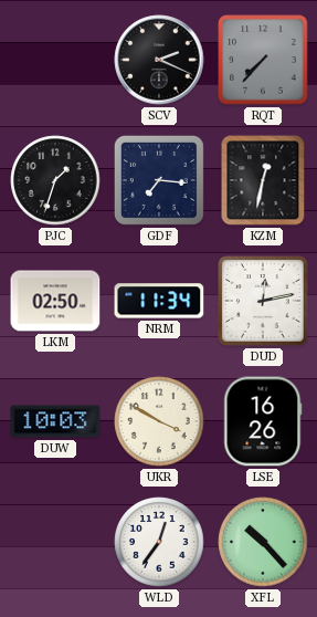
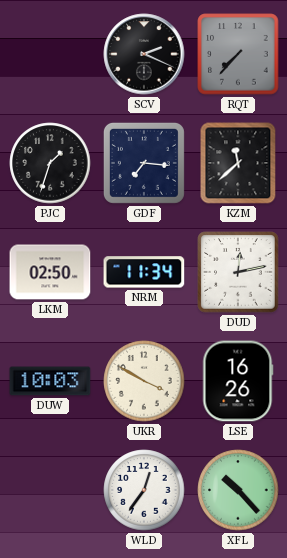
KZM: 12:32 -> 11:38 (238, 163)
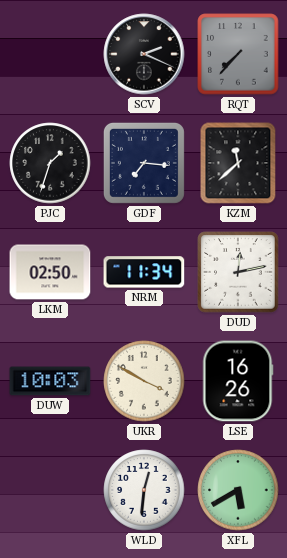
WLD: 12:36 -> 12:31 (144, 490)
XFL: 10:23 -> 5:40 (238, 490)
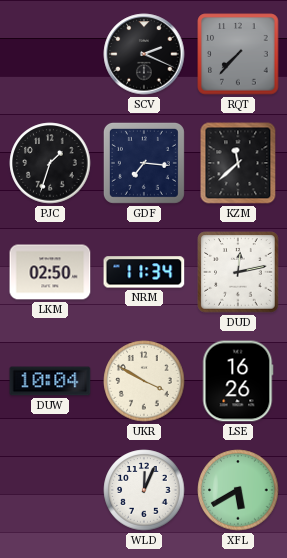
DUW: 10:03 -> 10:04 (50, 381)
WLD: 12:31 -> 12:04 (144, 490)
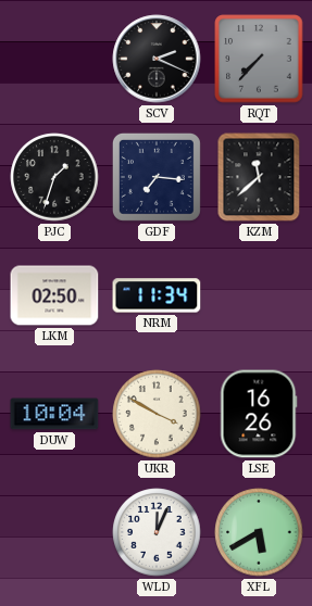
DUD: 12:13 -> none (238, 272)
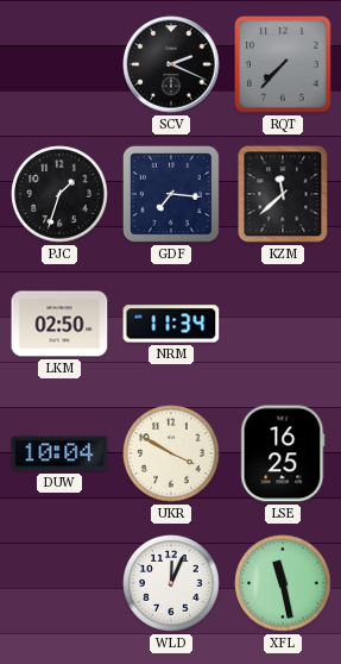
LSE: 16:26 -> 16:25 (283, 453)
XFL: 5:40 -> 11:28 (283, 583)
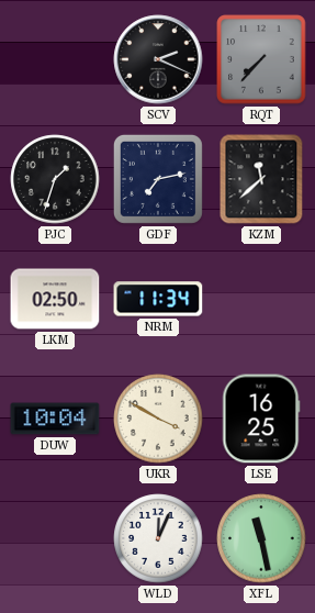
GDF: 7:16 -> 7:13 (158, 179)
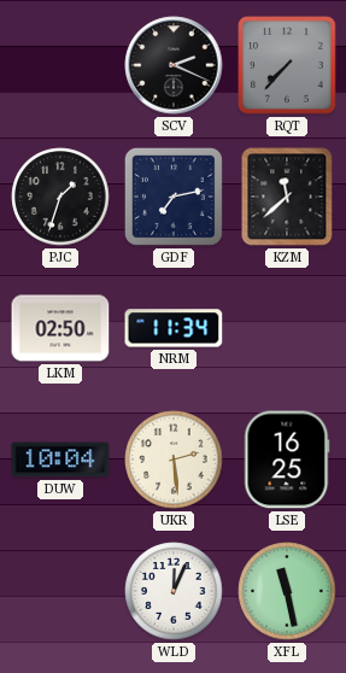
UKR: 3:50 -> 2:29 (174, 460)
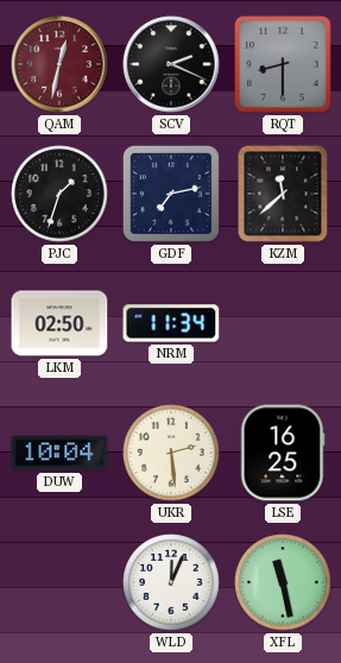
QAM: none -> 12:32 (59, 64)
RQT: 7:37 -> 8:30 (283, 64)
